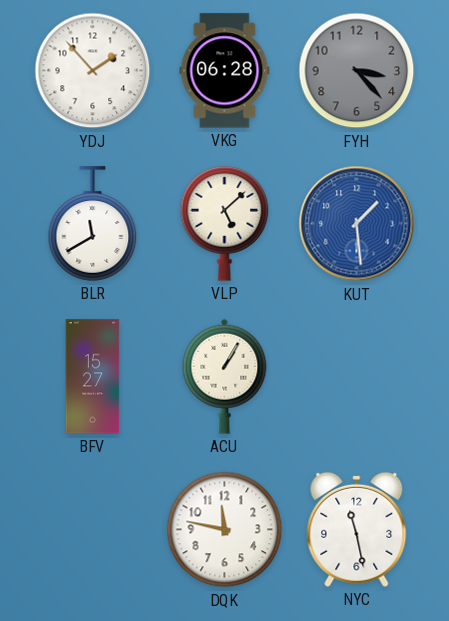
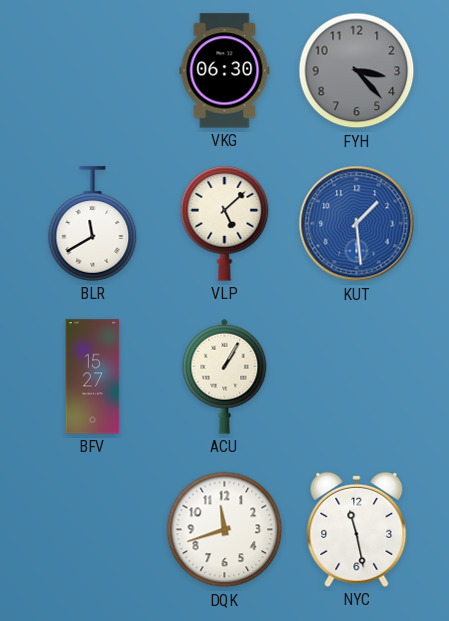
YDJ: 1:53 -> none (93, 71)
VKG: 06:28 -> 06:30 (225, 71)
DQK: 11:47 -> 11:42 (225, 530)
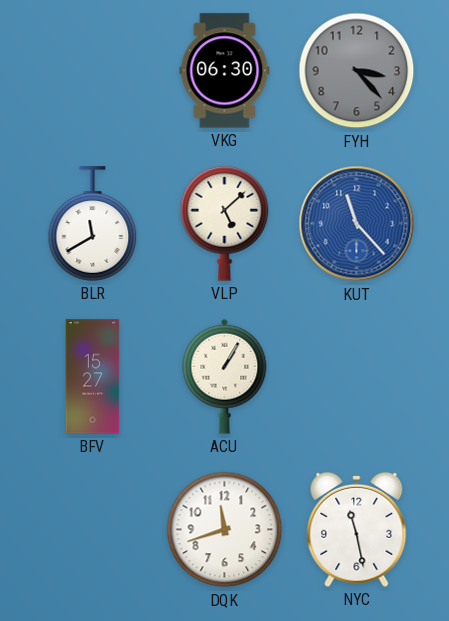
KUT: 1:29 -> 11:23 (357, 224)
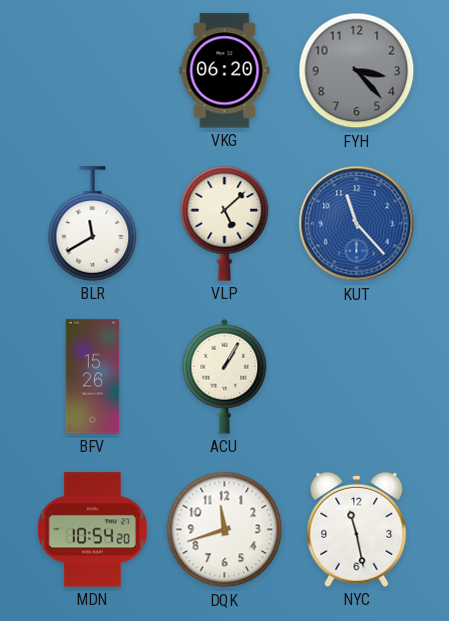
VKG: 06:30 -> 06:20 (225, 71)
BFV: 15:27 -> 15:26 (93, 377)
MDN: none -> 10:54 (92, 530)
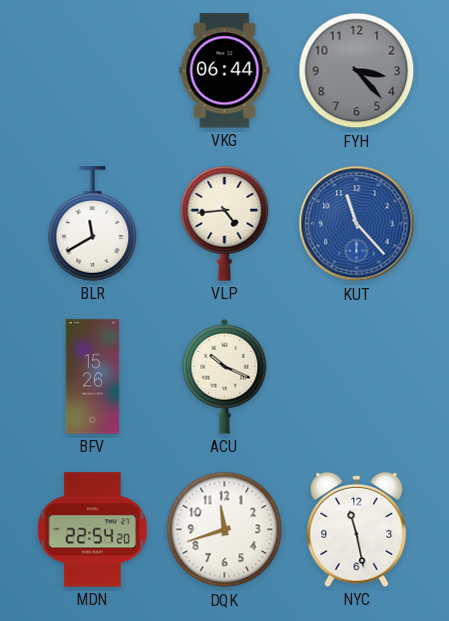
VKG: 06:20 -> 06:44 (225, 71)
VLP: 5:08 -> 4:44 (225, 224)
ACU: 1:05 -> 10:19 (225, 376)
MDN: 10:54 -> 22:54 (92, 530)
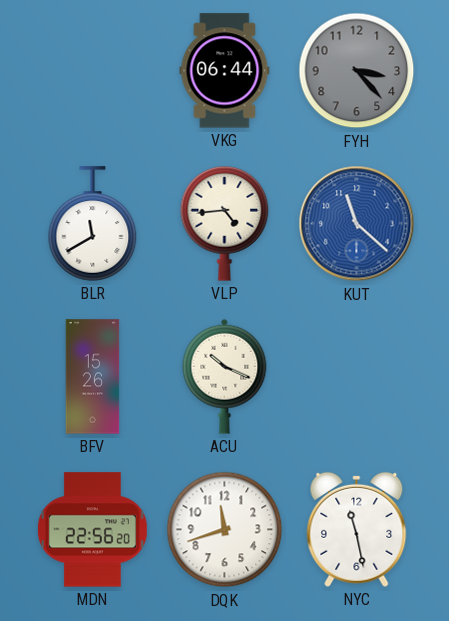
KUT: 11:23 -> 11:22 (357, 224)
MDN: 22:54 -> 22:56 (92, 530)
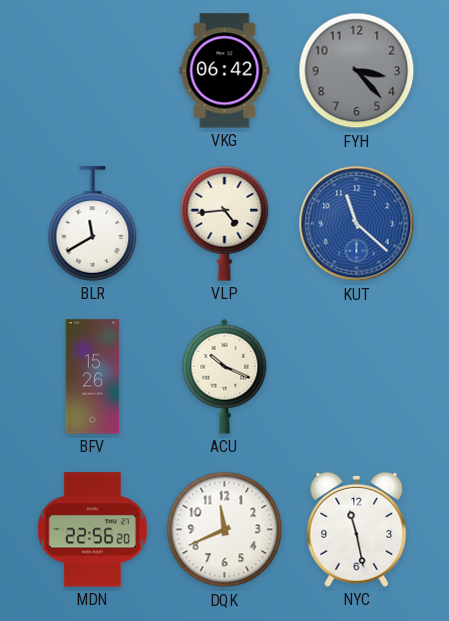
VKG: 06:44 -> 06:42 (225, 71)
DQK: 11:42 -> 11:41 (225, 530)
